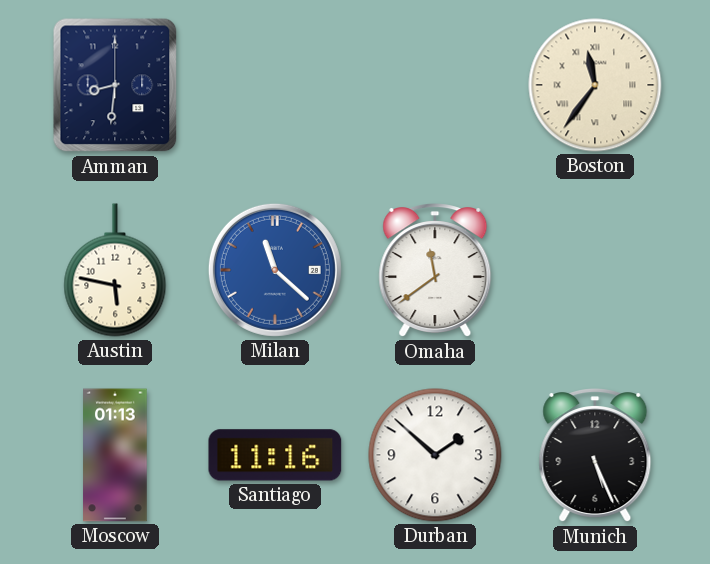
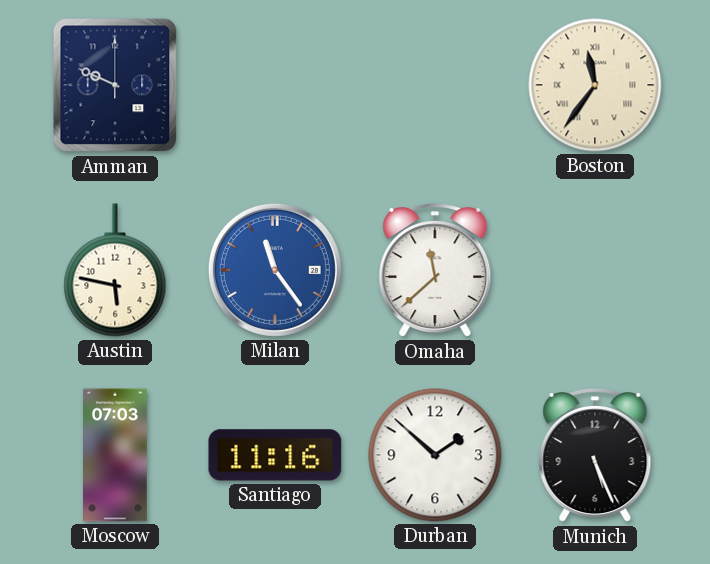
Amman: 8:31 -> 9:49 (115, 85)
Milan: 11:22 -> 11:24 (275, 270)
Omaha: 11:39 -> 11:38 (435, 271)
Moscow: 01:13 -> 07:03 (115, 455)
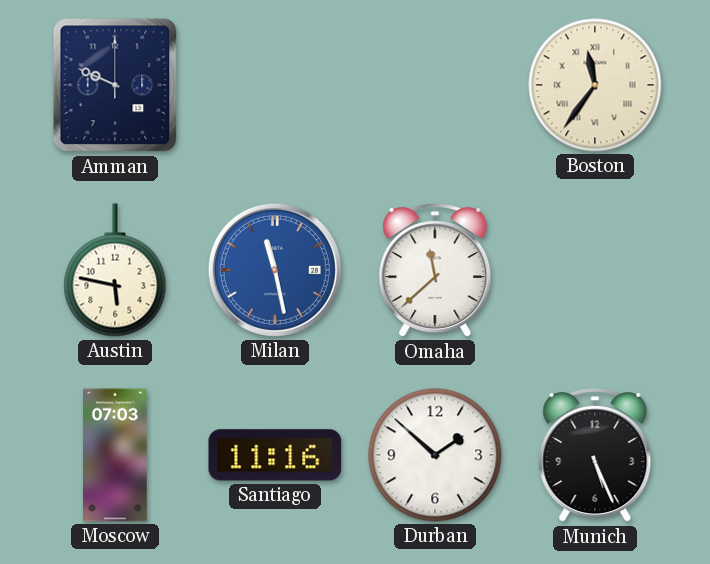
Milan: 11:24 -> 11:28 (275, 270)
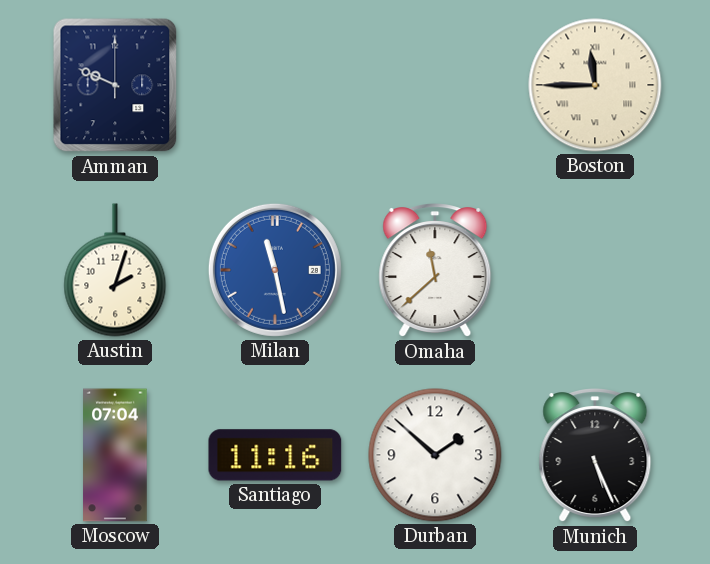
Boston: 11:36 -> 11:45 (595, 85)
Austin: 5:47 -> 2:03 (115, 270)
Moscow: 07:03 -> 07:04 (115, 455)
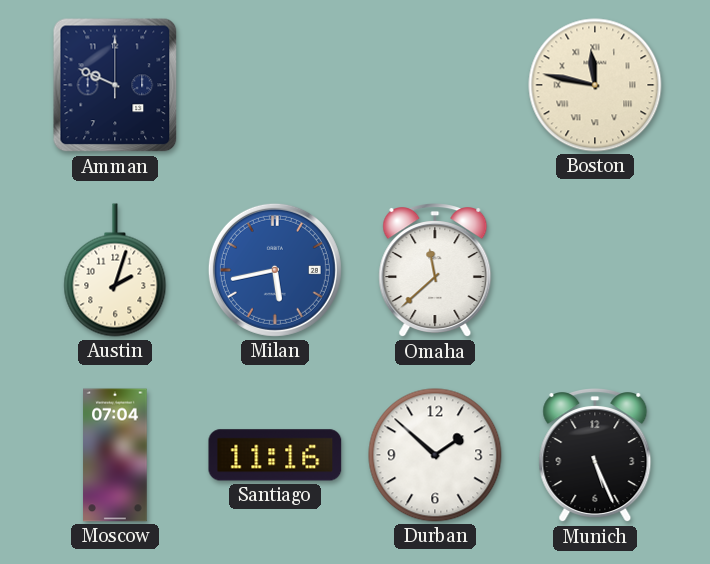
Boston: 11:45 -> 11:47 (595, 85)
Milan: 11:28 -> 5:43 (275, 270)
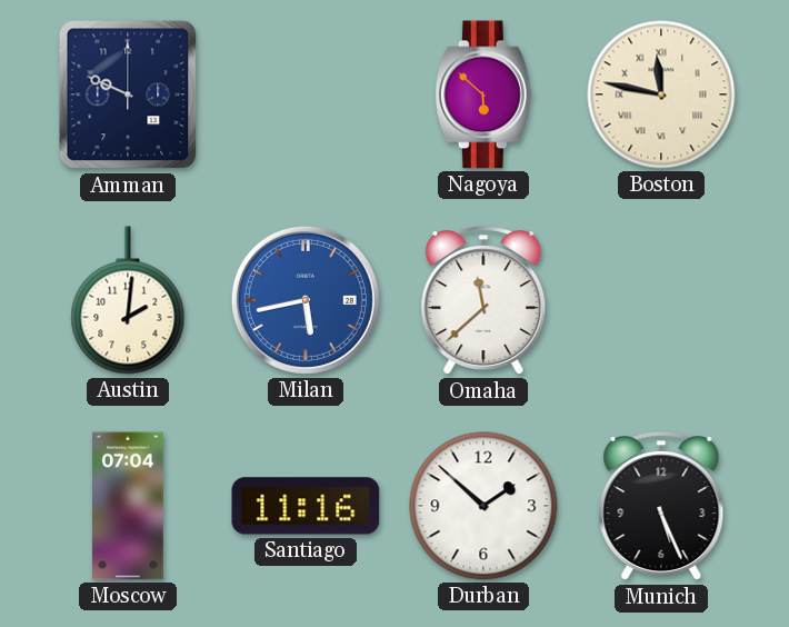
Nagoya: none -> 5:52 (483, 94)
Austin: 2:03 -> 2:01 (128, 300)
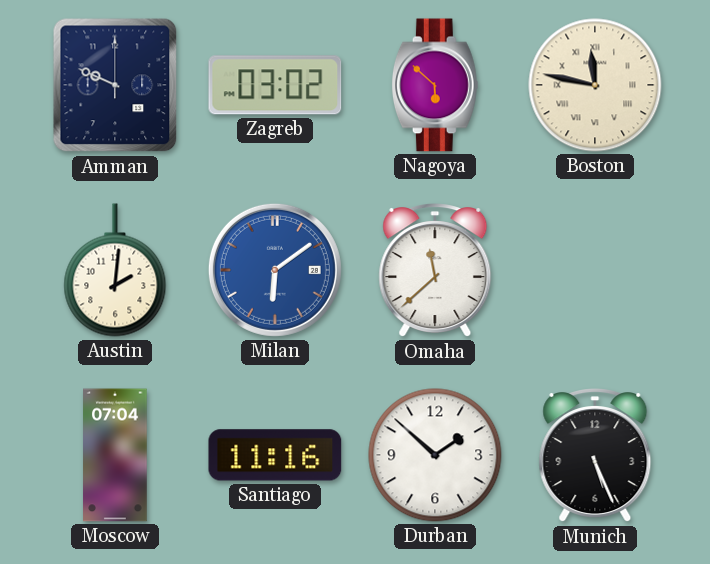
Zagreb: none -> 03:02 (275, 85)
Milan: 5:43 -> 6:09 (275, 270)
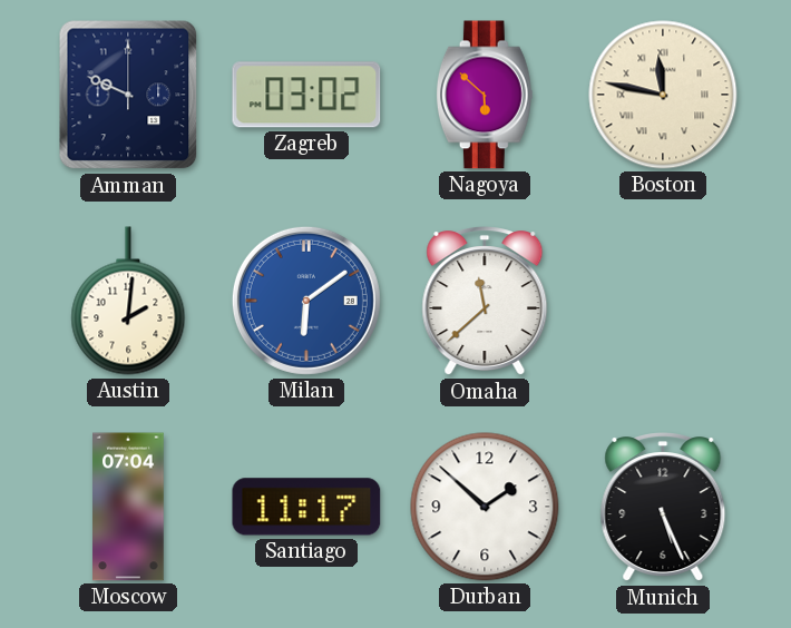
Santiago: 11:16 -> 11:17 (306, 507)
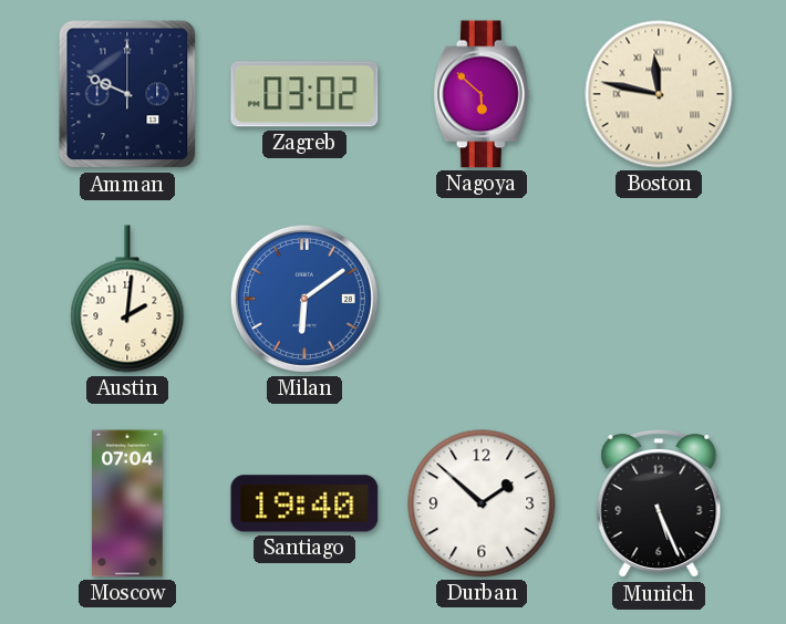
Omaha: 11:38 -> none (485, 302)
Santiago: 11:17 -> 19:40 (304, 503)
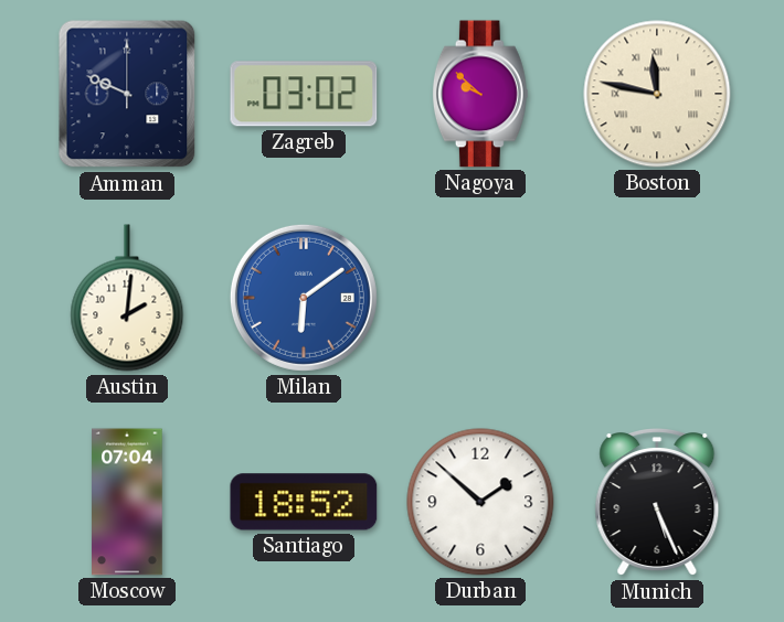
Nagoya: 5:52 -> 9:52 (480, 94)
Santiago: 19:40 -> 18:52 (304, 502)
